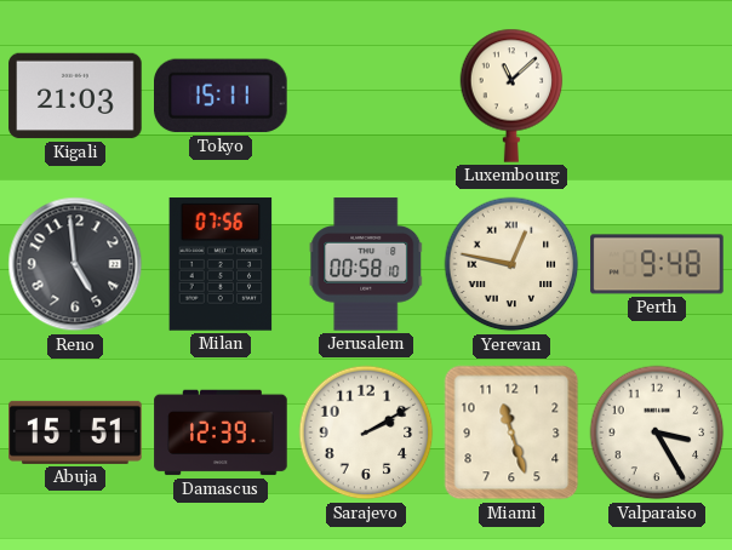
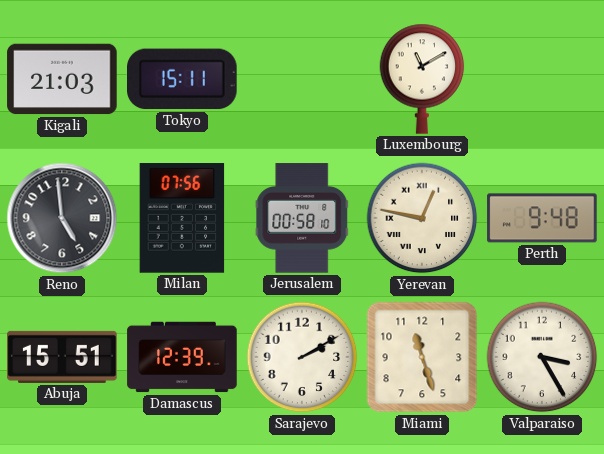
Luxembourg: 11:08 -> 11:10 (422, 79)
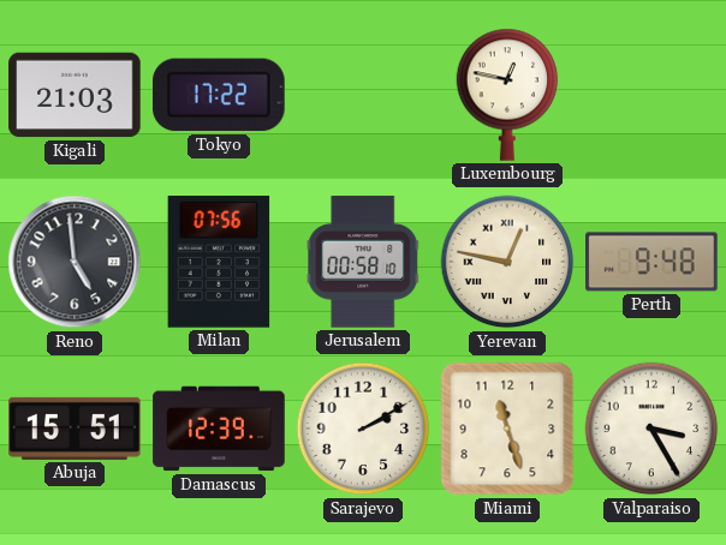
Tokyo: 15:11 -> 17:22 (219, 95)
Luxembourg: 11:10 -> 12:47 (507, 95)
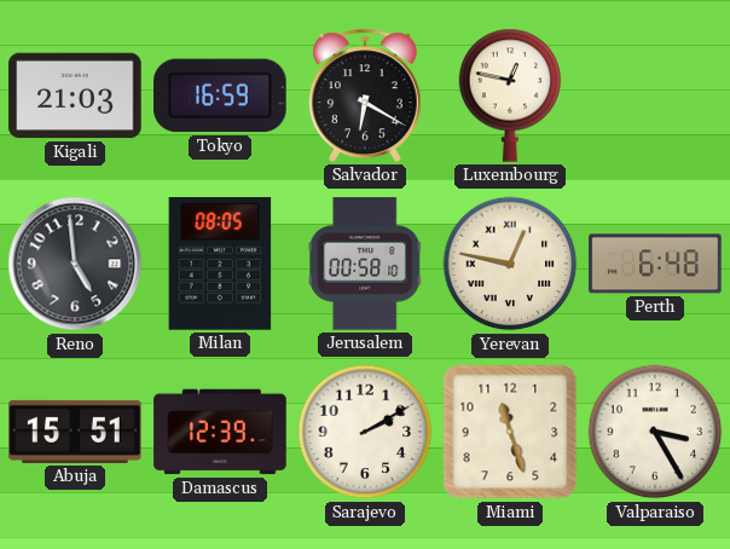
Tokyo: 17:22 -> 16:59 (220, 96)
Salvador: none -> 6:20 (366, 96)
Milan: 07:56 -> 08:05 (220, 264)
Perth: 9:48 -> 6:48 (655, 264)
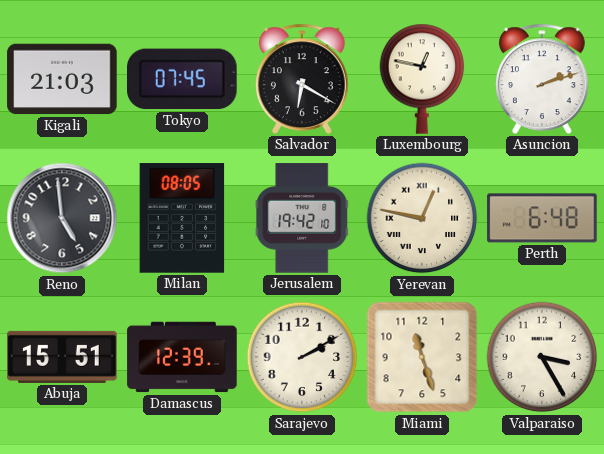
Tokyo: 16:59 -> 07:45 (182, 79)
Asuncion: none -> 2:12 (543, 79)
Jerusalem: 00:58 -> 19:42 (302, 218)
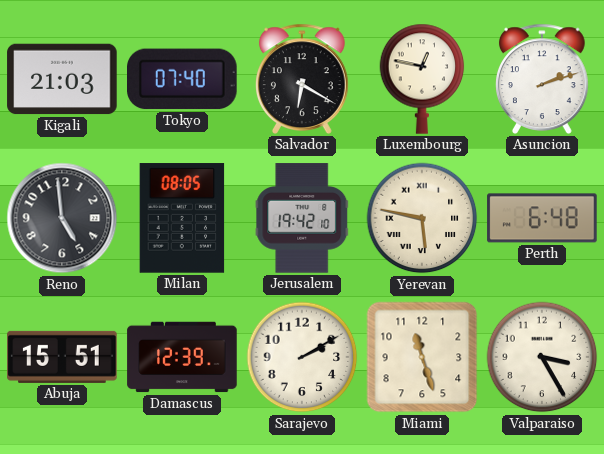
Tokyo: 07:45 -> 07:40 (182, 79)
Yerevan: 12:47 -> 5:47 (422, 218)
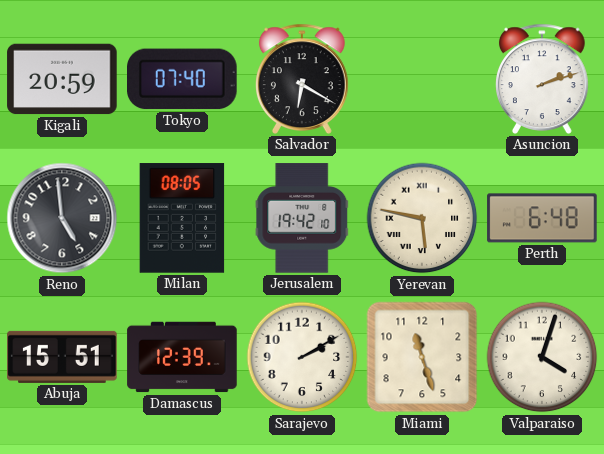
Kigali: 21:03 -> 20:59 (62, 79)
Luxembourg: 12:47 -> none (422, 79)
Valparaiso: 3:25 -> 4:03 (542, 357)
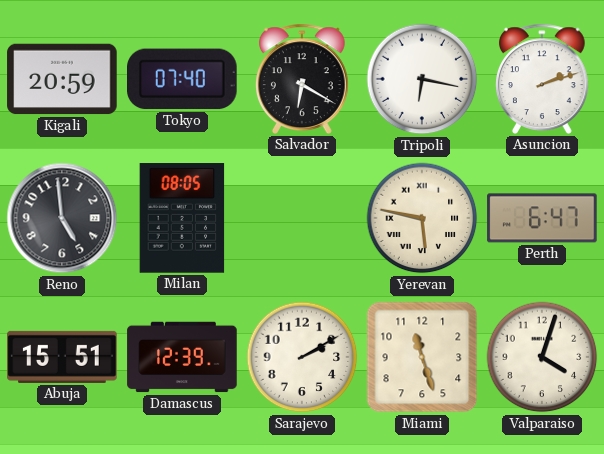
Tripoli: none -> 6:17 (422, 79)
Jerusalem: 19:42 -> none (302, 218)
Perth: 6:48 -> 6:47 (542, 218)
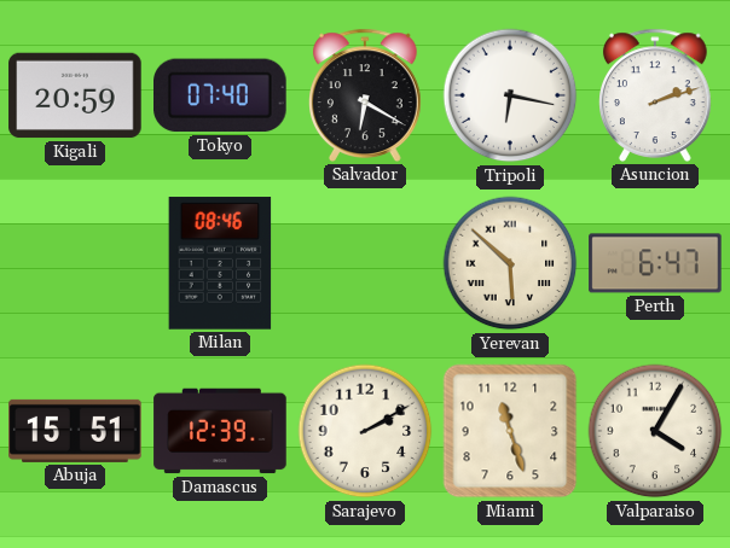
Reno: 4:59 -> none (62, 218)
Milan: 08:05 -> 08:46 (220, 263)
Yerevan: 5:47 -> 5:52 (510, 263)
Valparaiso: 4:03 -> 4:05 (655, 431)
